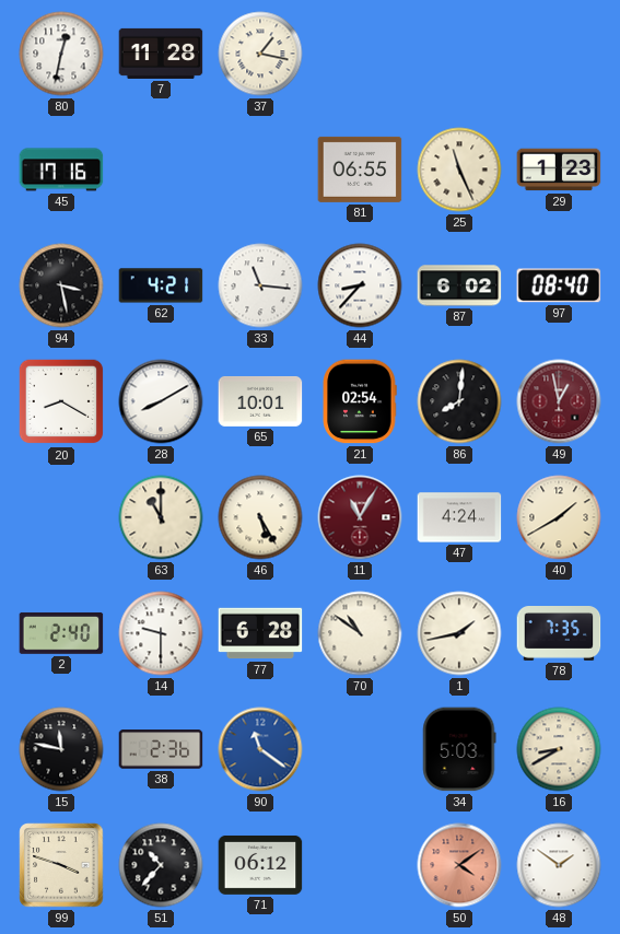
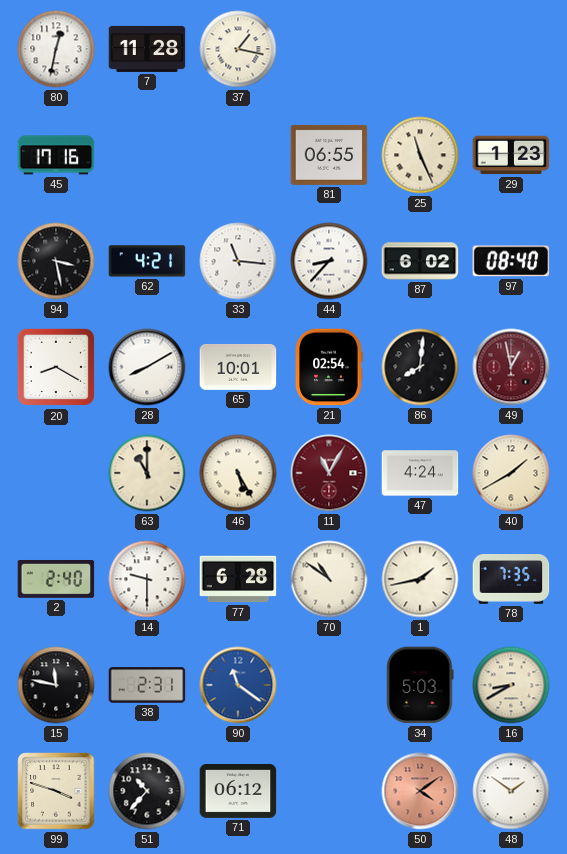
38: 2:36 -> 2:31 (147, 685)
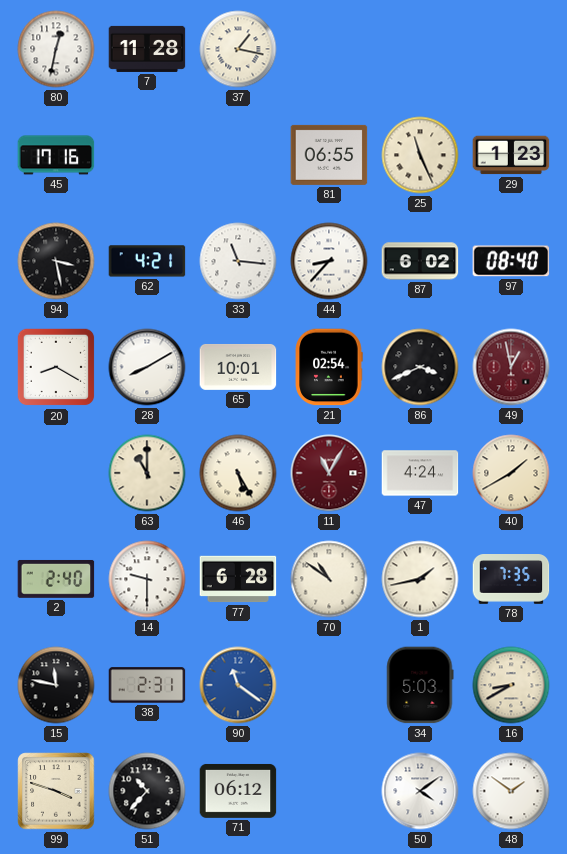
86: 8:01 -> 3:41 (420, 367)
50 dial: salmon -> white (420, 791)
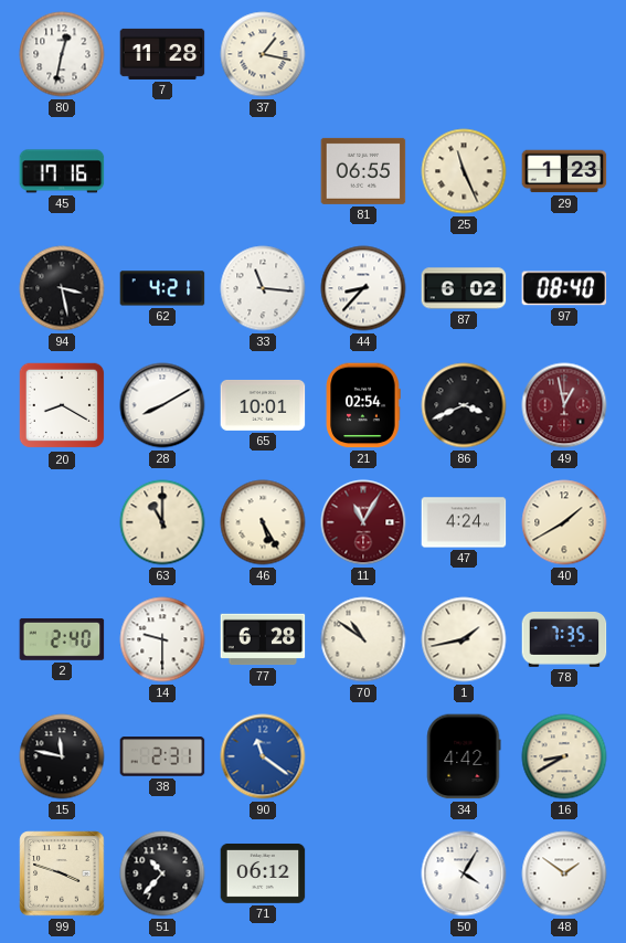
34: 5:03 -> 4:42 (464, 756)
50: 4:09 -> 4:05 (464, 873)
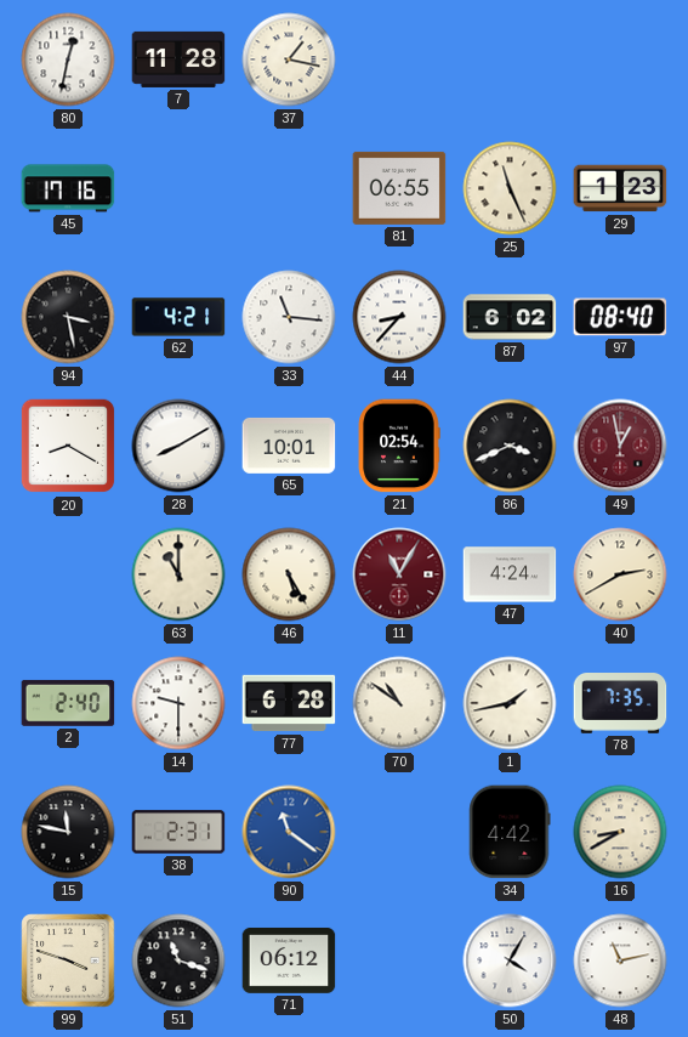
40: 1:40 -> 2:40 (620, 574)
51: 10:37 -> 11:18 (178, 960)
48: 1:51 -> 11:13 (620, 960)
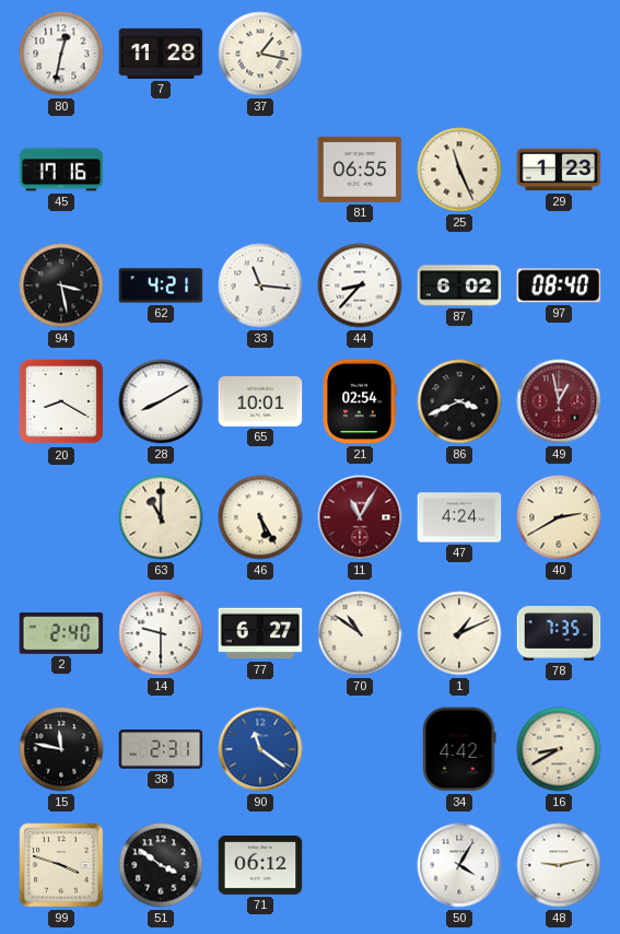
77: 6:28 -> 6:27 (260, 633)
1: 1:43 -> 1:11 (459, 633)
51: 11:18 -> 3:51 (161, 865)
48: 11:13 -> 9:13 (559, 865)
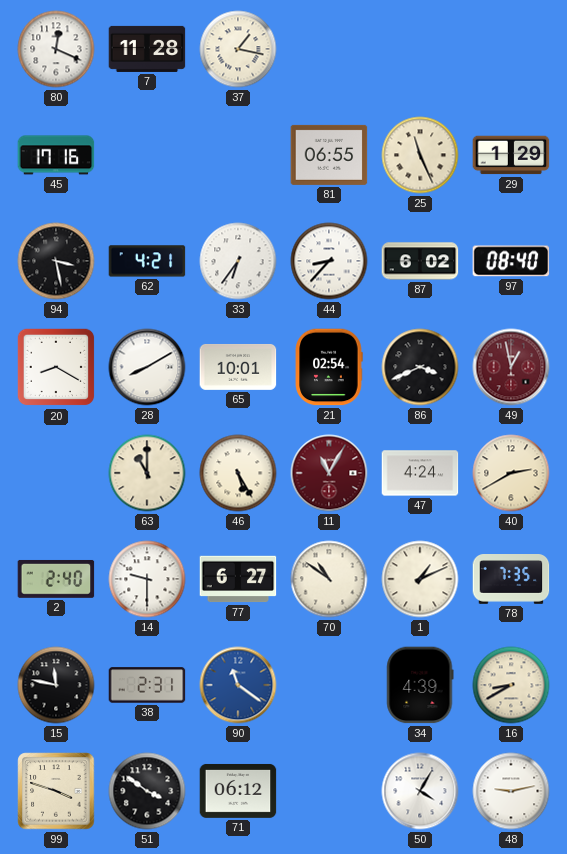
80: 12:32 -> 12:19 (56, 49)
29: 1:23 -> 1:29 (511, 155)
33: 11:16 -> 6:36 (238, 261)
34: 4:42 -> 4:39 (420, 685)
